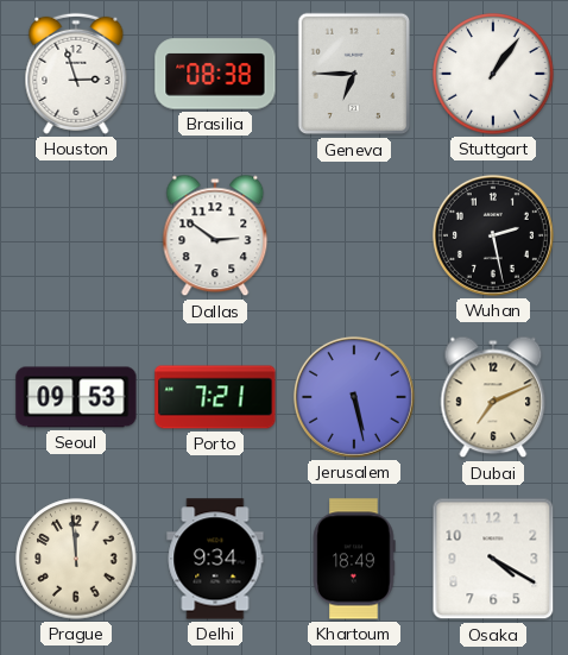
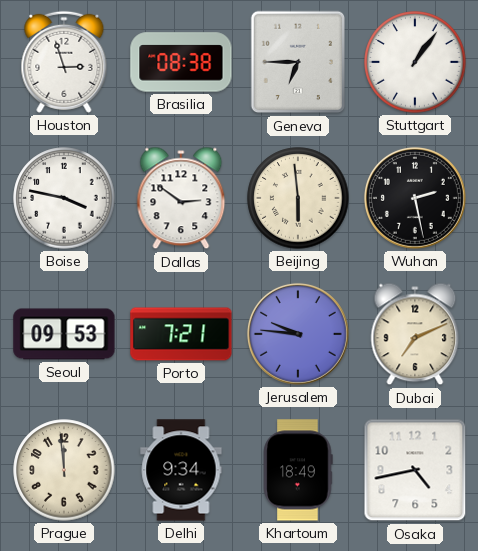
Boise: none -> 3:47 (64, 198)
Beijing: none -> 5:59 (298, 198)
Jerusalem: 5:28 -> 9:46 (298, 334)
Osaka: 4:20 -> 4:43 (415, 470)
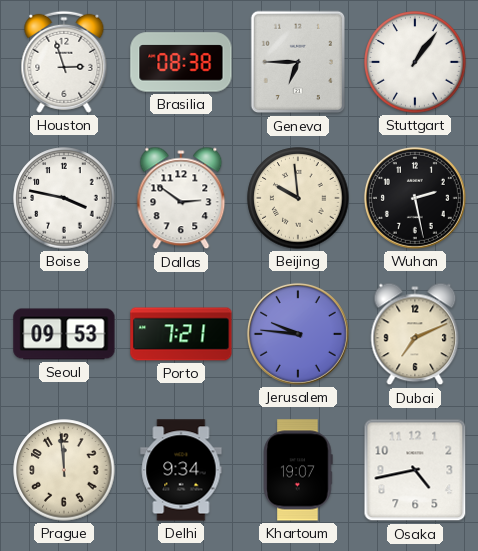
Beijing: 5:59 -> 9:59 (298, 198)
Khartoum: 18:49 -> 19:07 (298, 470)
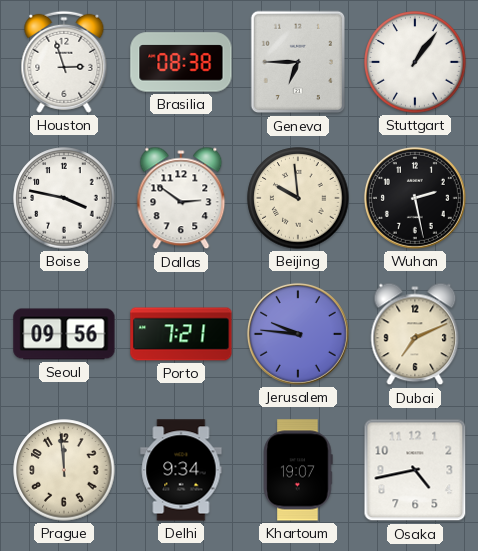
Seoul: 09:53 -> 09:56 (64, 334)
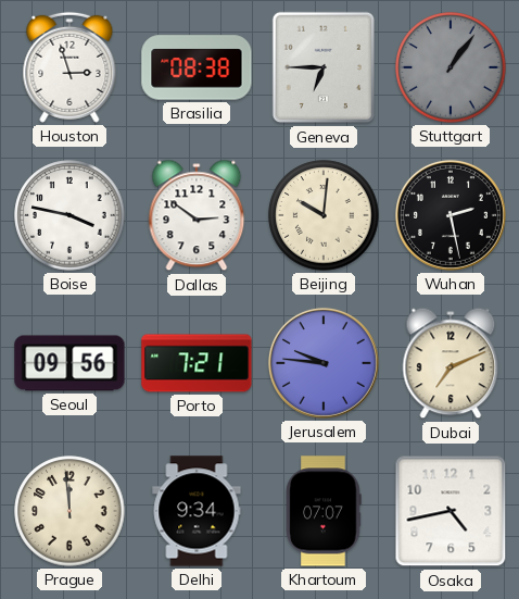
Stuttgart dial: white -> grey (451, 67)
Beijing: 9:59 -> 10:01 (324, 215)
Khartoum: 19:07 -> 07:07 (324, 511)
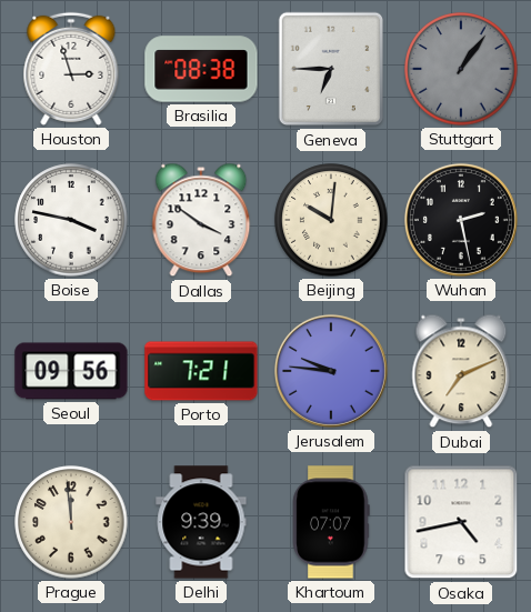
Dallas: 2:51 -> 3:51 (201, 220)
Delhi: 9:34 -> 9:39 (201, 522)
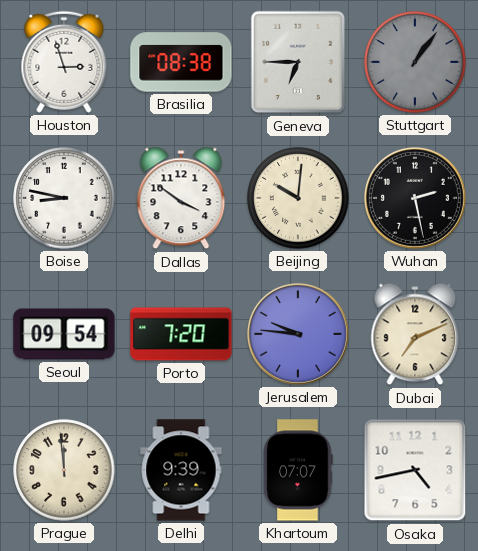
Boise: 3:47 -> 8:47 (64, 198)
Seoul: 09:56 -> 09:54 (64, 334)
Porto: 7:21 -> 7:20 (181, 334)
